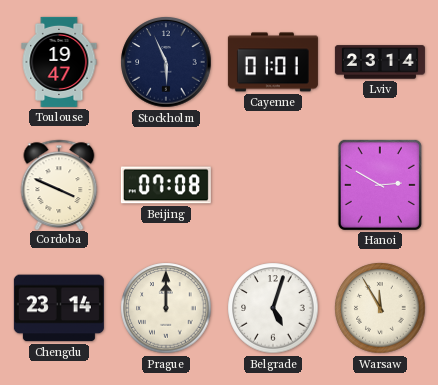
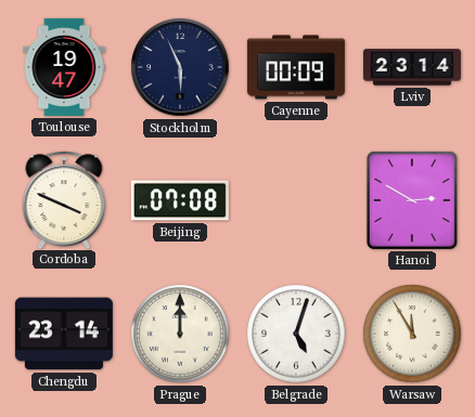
Cayenne: 01:01 -> 00:09 (296, 67)
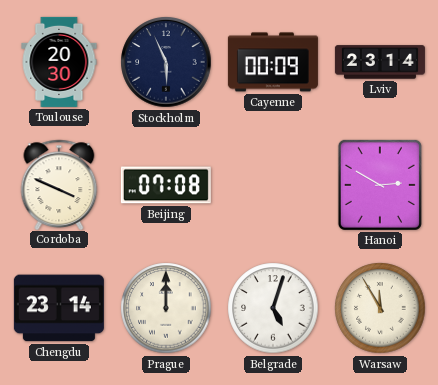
Toulouse: 19:47 -> 20:30 (59, 62)
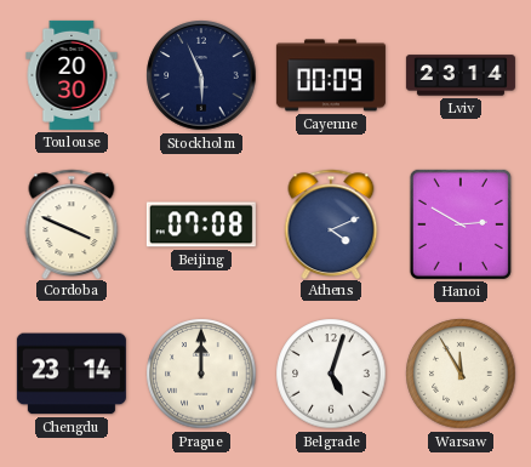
Athens: none -> 4:11 (331, 223)
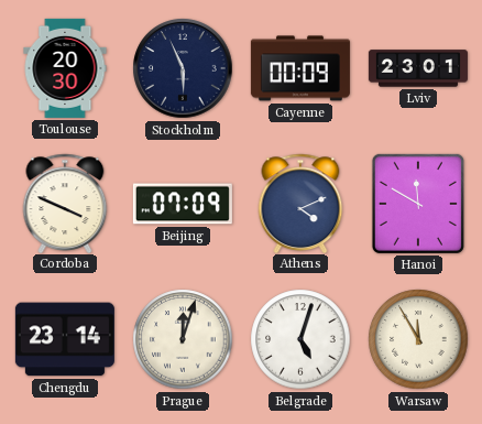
Lviv: 23:14 -> 23:01 (418, 68)
Beijing: 07:08 -> 07:09 (183, 204)
Hanoi: 2:50 -> 11:50 (418, 204)
Prague: 12:00 -> 12:03 (183, 339)
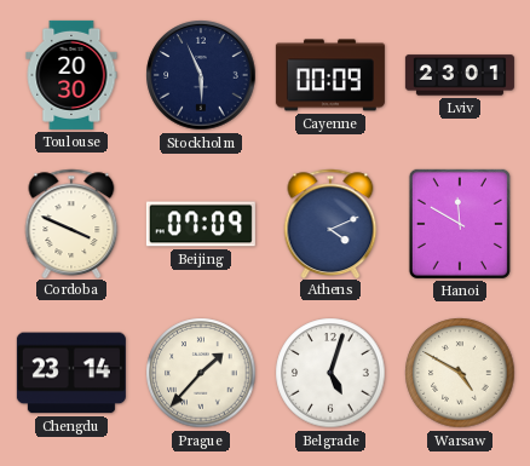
Prague: 12:03 -> 1:37 (201, 373)
Warsaw: 11:55 -> 4:50 (460, 373)
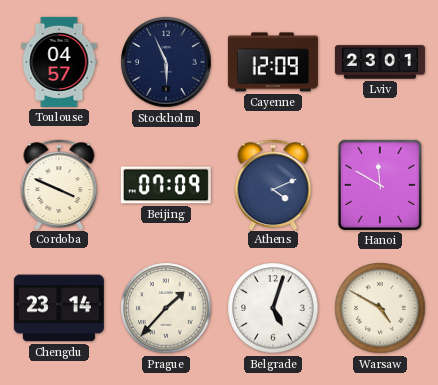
Toulouse: 20:30 -> 04:57 (59, 62)
Cayenne: 00:09 -> 12:09 (273, 62)
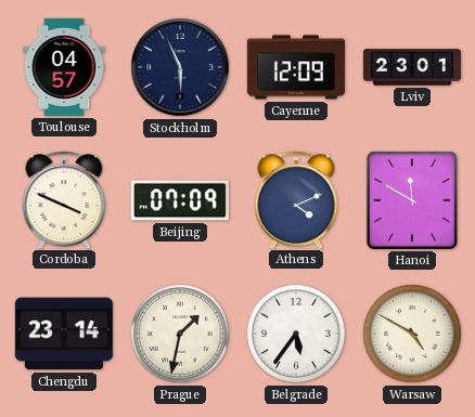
Prague: 1:37 -> 1:32 (180, 334)
Belgrade: 5:03 -> 5:36 (296, 334)
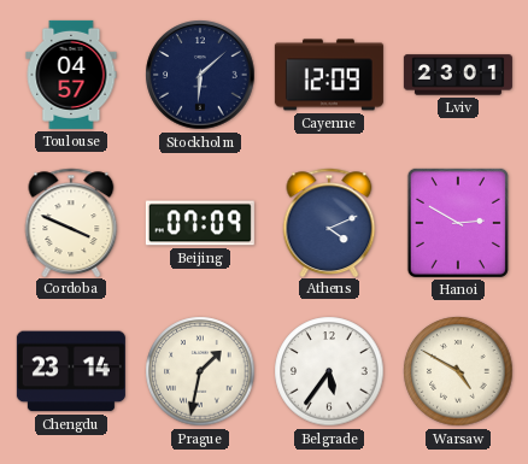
Stockholm: 5:56 -> 6:08 (200, 75)
Hanoi: 11:50 -> 2:50 (458, 223)
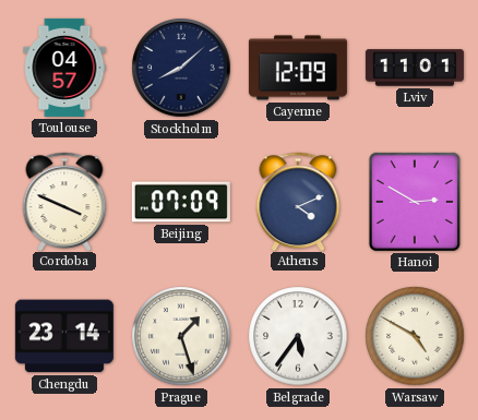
Stockholm: 6:08 -> 8:08 (181, 68)
Lviv: 23:01 -> 11:01 (415, 68)
Prague: 1:32 -> 1:27 (181, 336)
